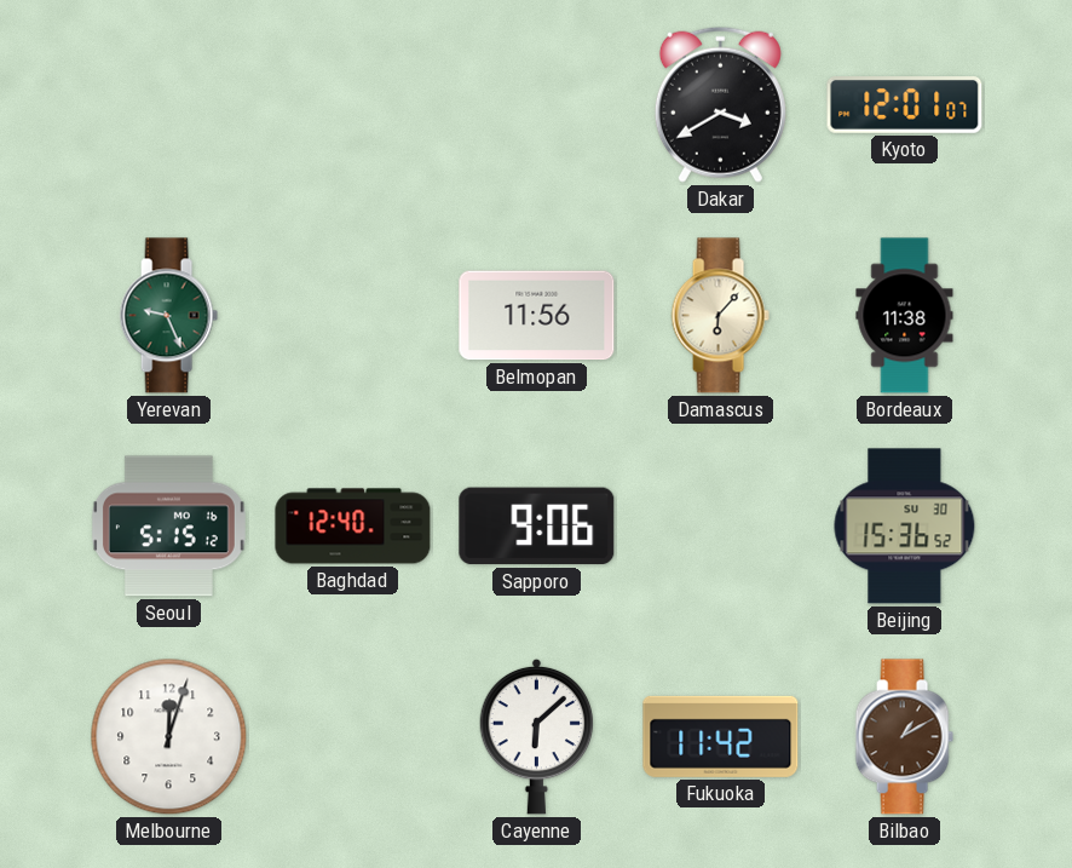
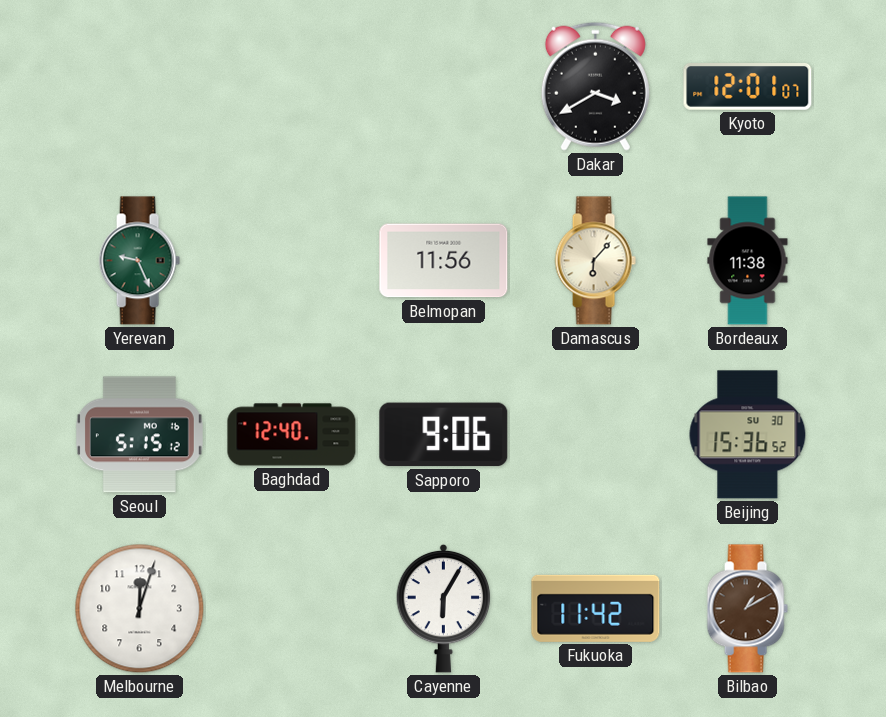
Cayenne: 6:08 -> 6:05 (444, 608)
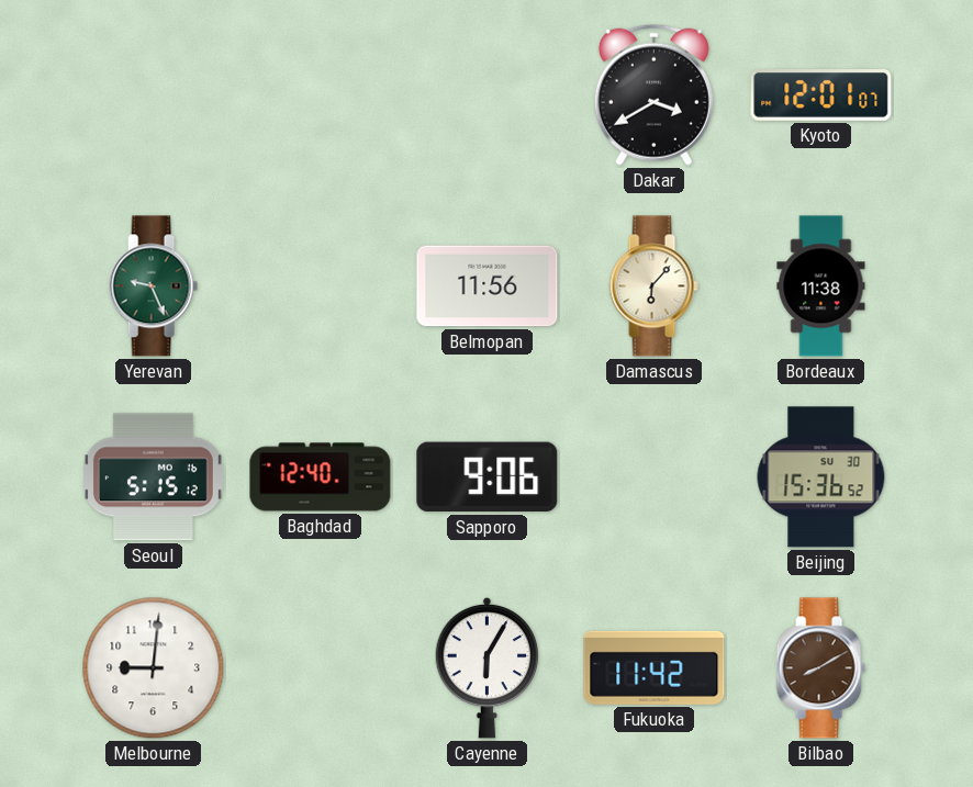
Melbourne: 12:03 -> 9:01 (154, 668)
Bilbao: 1:10 -> 8:10 (820, 668)
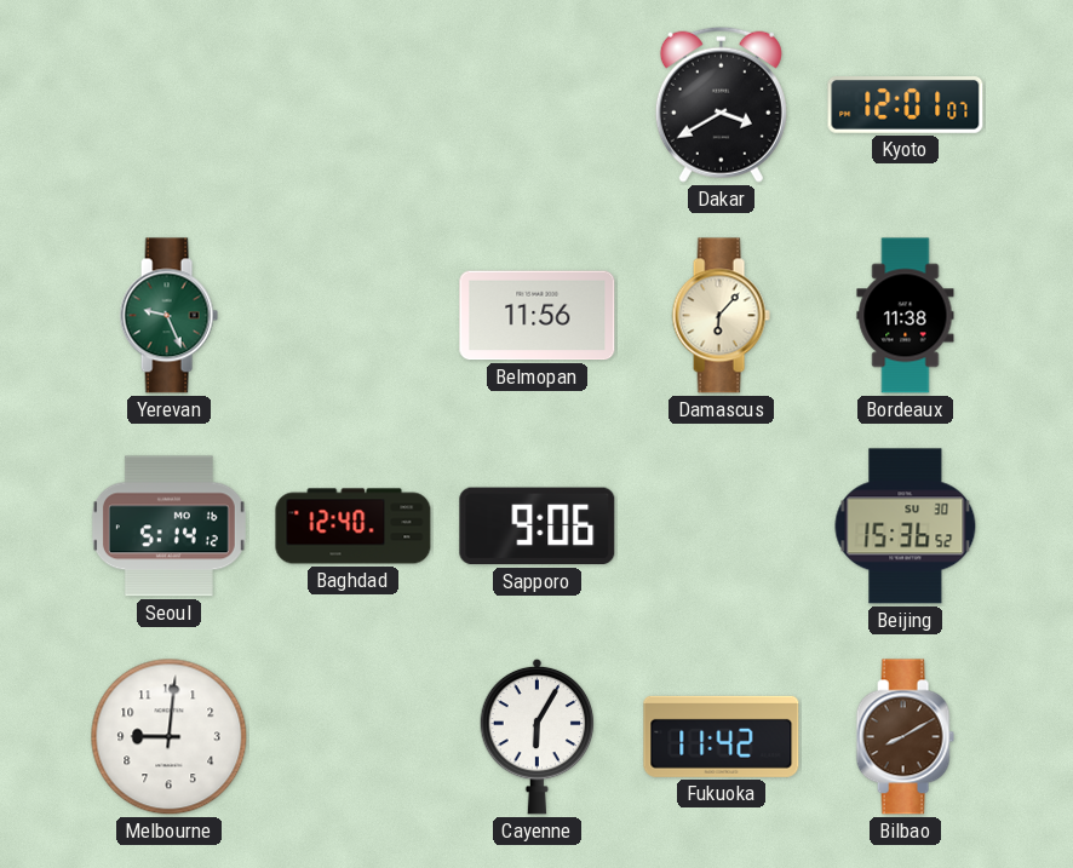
Seoul: 5:15 -> 5:14 (168, 527)
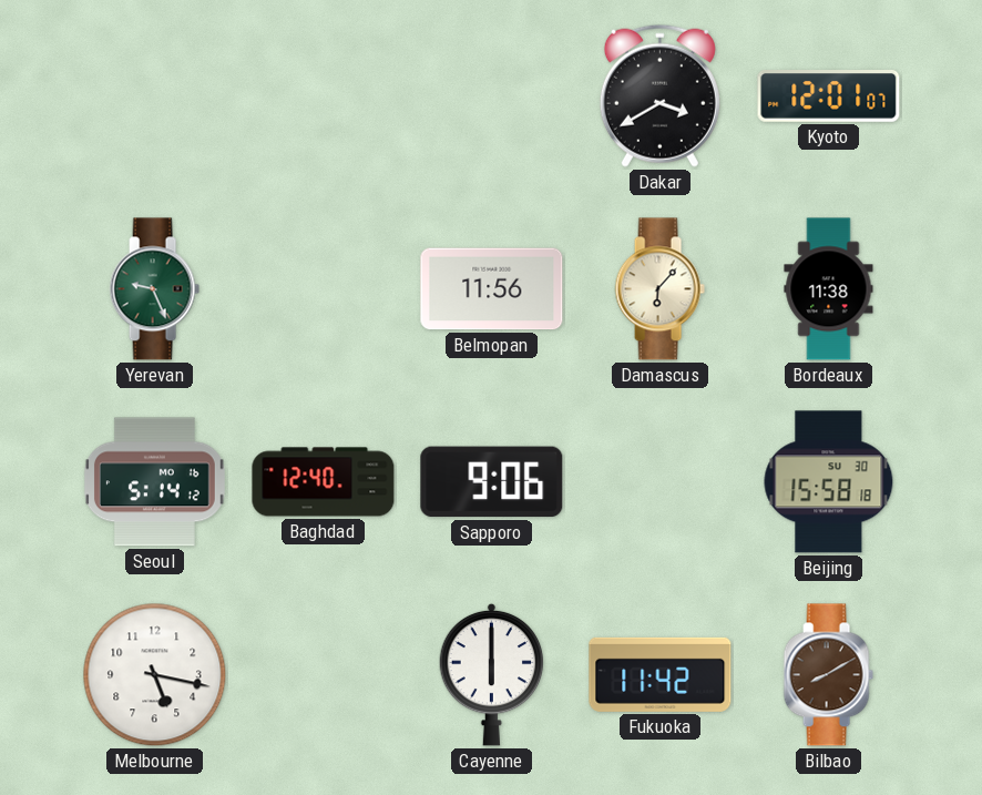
Beijing: 15:36 -> 15:58 (829, 482)
Melbourne: 9:01 -> 5:17 (155, 675)
Cayenne: 6:05 -> 6:00 (492, 674)
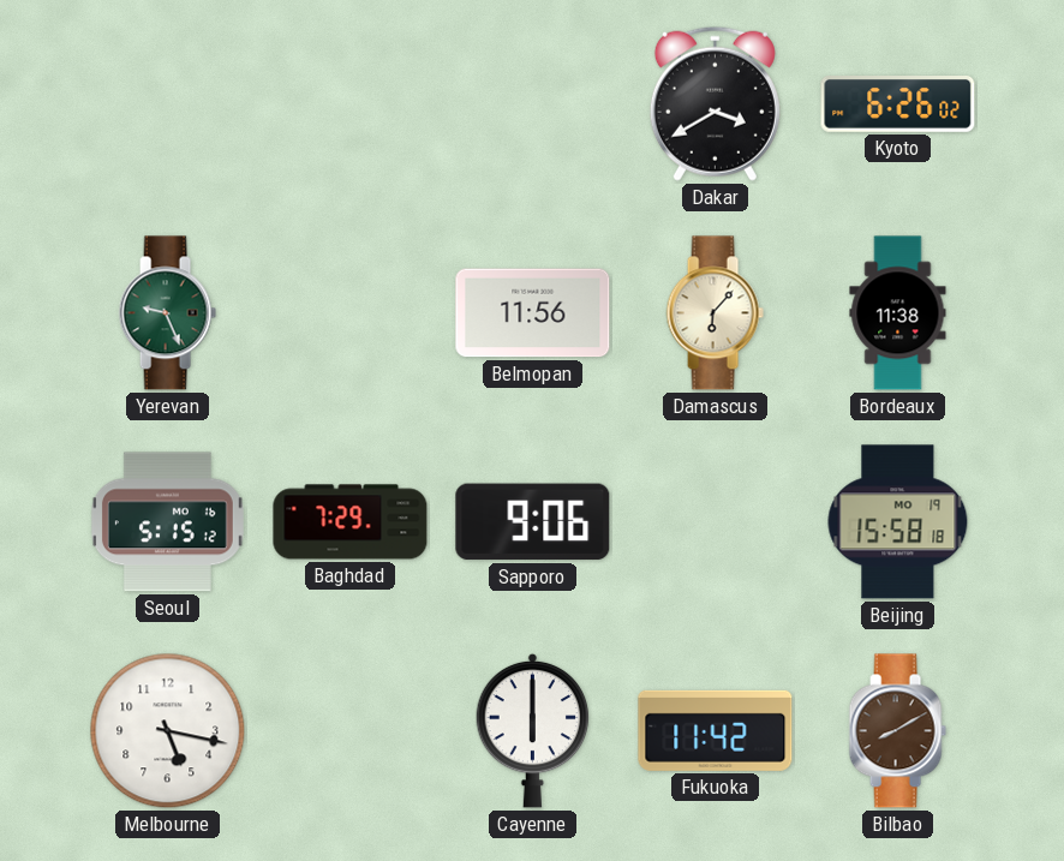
Kyoto: 12:01 -> 6:26 (898, 104)
Seoul: 5:14 -> 5:15 (167, 522)
Baghdad: 12:40 -> 7:29 (351, 522)
Beijing date: SU 30 -> MO 19 (898, 522)
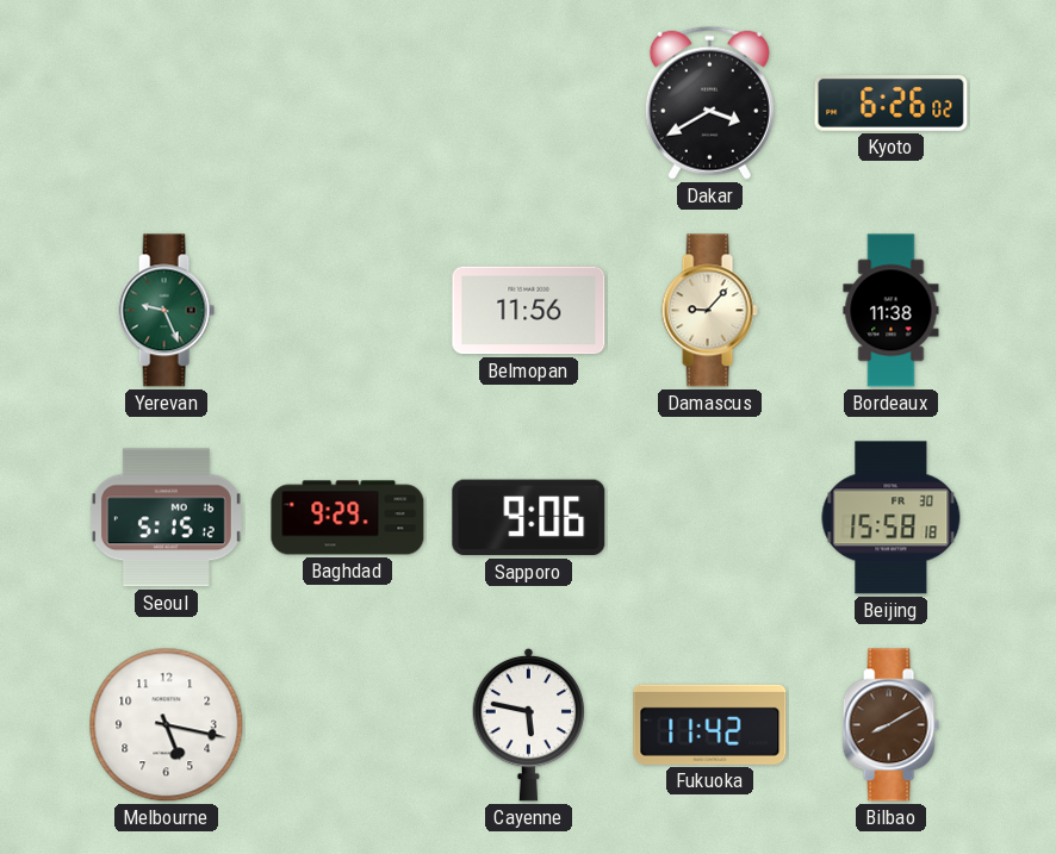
Damascus: 6:07 -> 9:07 (709, 311)
Baghdad: 7:29 -> 9:29 (348, 518)
Beijing date: MO 19 -> FR 30 (892, 518)
Cayenne: 6:00 -> 5:47 (529, 724)
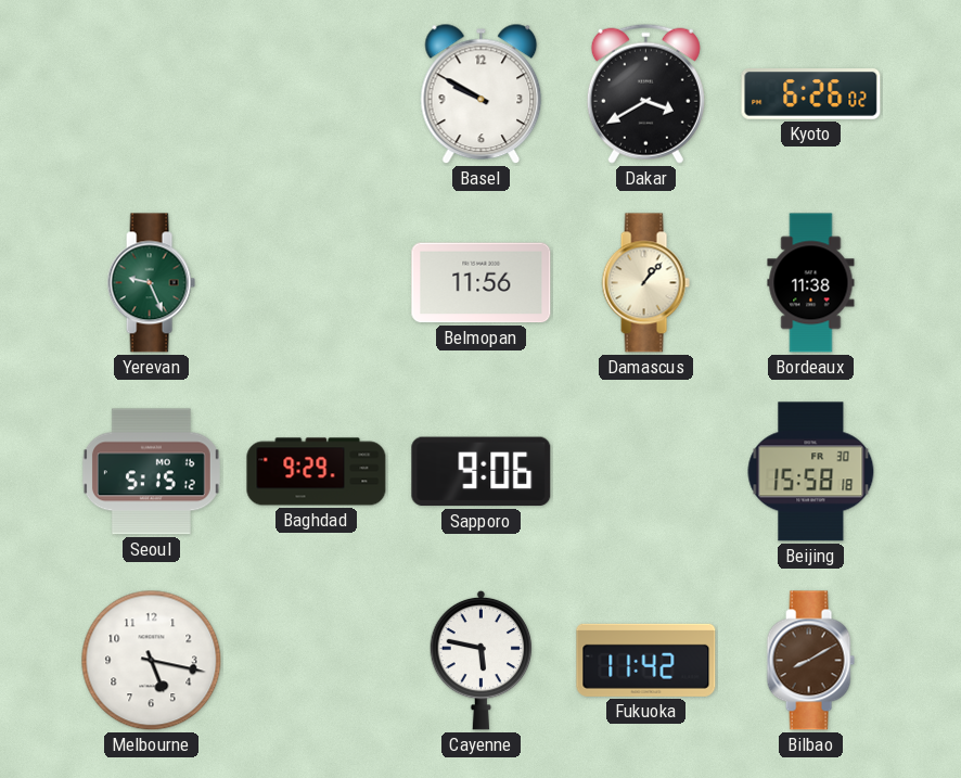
Basel: none -> 9:50 (482, 94)
Damascus: 9:07 -> 1:07 (645, 283)
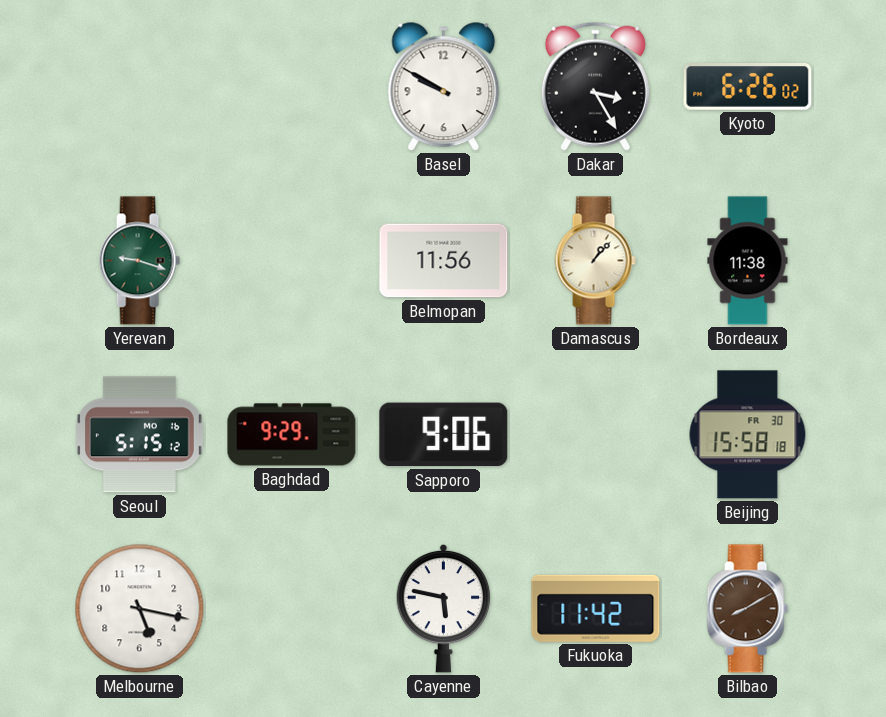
Dakar: 3:40 -> 3:25 (595, 86)
Yerevan: 9:26 -> 9:18 (139, 261)
